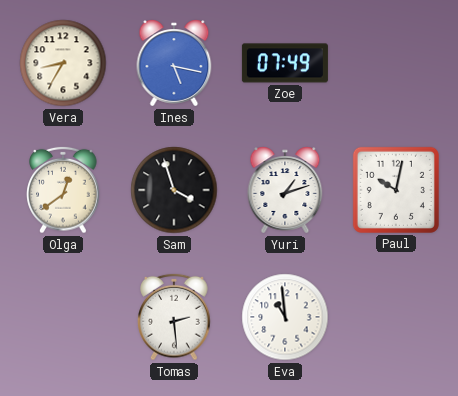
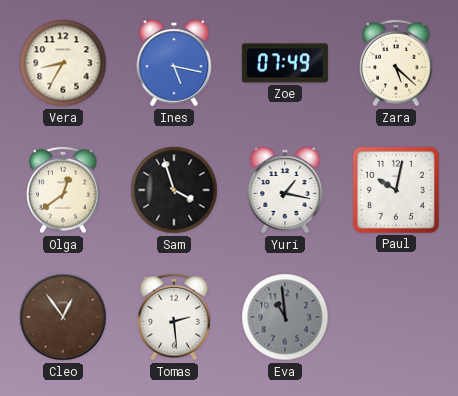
Zara: none -> 5:22 (396, 63)
Yuri: 1:12 -> 1:17 (285, 190)
Cleo: none -> 12:54 (63, 317)
Eva dial: white -> grey (285, 317)
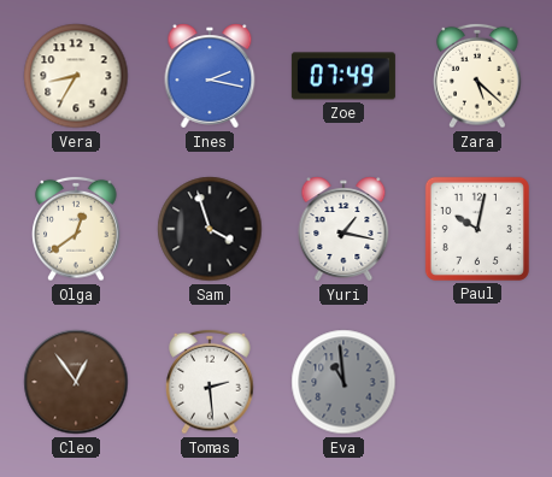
Ines: 5:17 -> 2:17 (210, 76)
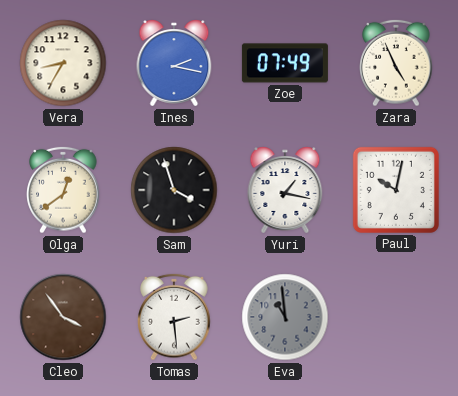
Zara: 5:22 -> 4:56 (396, 63)
Cleo: 12:54 -> 3:54 (63, 317)
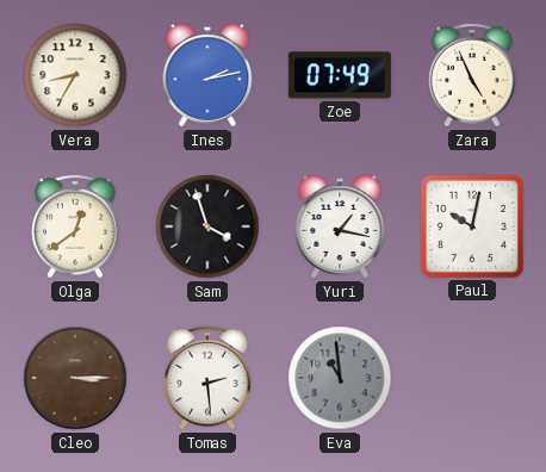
Ines: 2:17 -> 2:13 (207, 75)
Cleo: 3:54 -> 3:15 (75, 378)
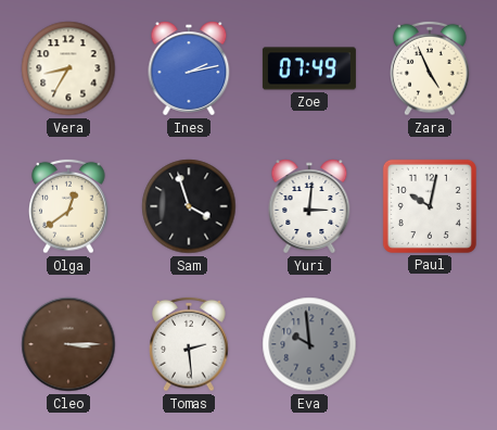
Yuri: 1:17 -> 3:01 (309, 206)
Eva: 10:59 -> 9:59 (309, 344)
